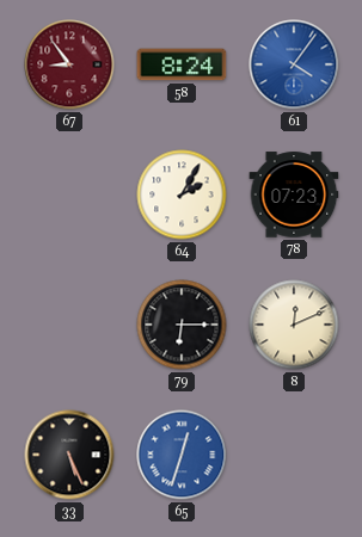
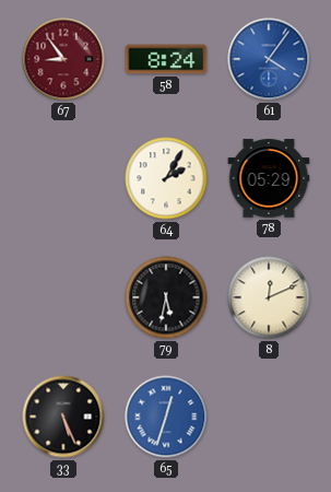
78: 07:23 -> 05:29 (269, 178)
79: 6:15 -> 5:32 (166, 297)
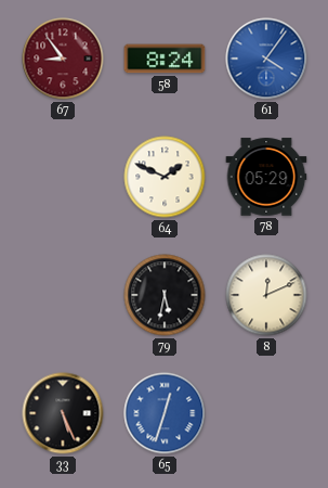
64: 2:05 -> 1:49 (165, 177)
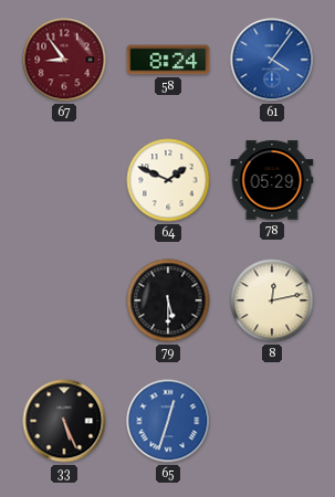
79: 5:32 -> 5:30 (168, 300)
8: 12:11 -> 12:13 (272, 300)
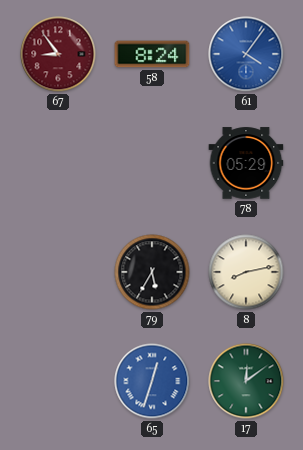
64: 1:49 -> none (168, 180)
79: 5:30 -> 5:35 (152, 272)
8: 12:13 -> 8:13 (246, 272)
33: 5:26 -> none (64, 421)
17: none -> 12:09 (246, 381)
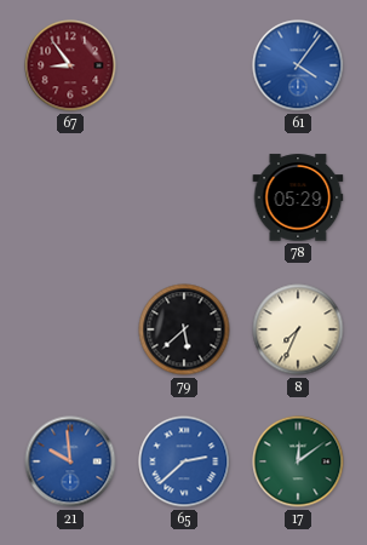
58: 8:24 -> none (152, 54)
79: 5:35 -> 5:38 (184, 329)
8: 8:13 -> 7:34 (298, 329)
21: none -> 9:59 (70, 461)
65: 12:33 -> 2:38 (184, 461)
